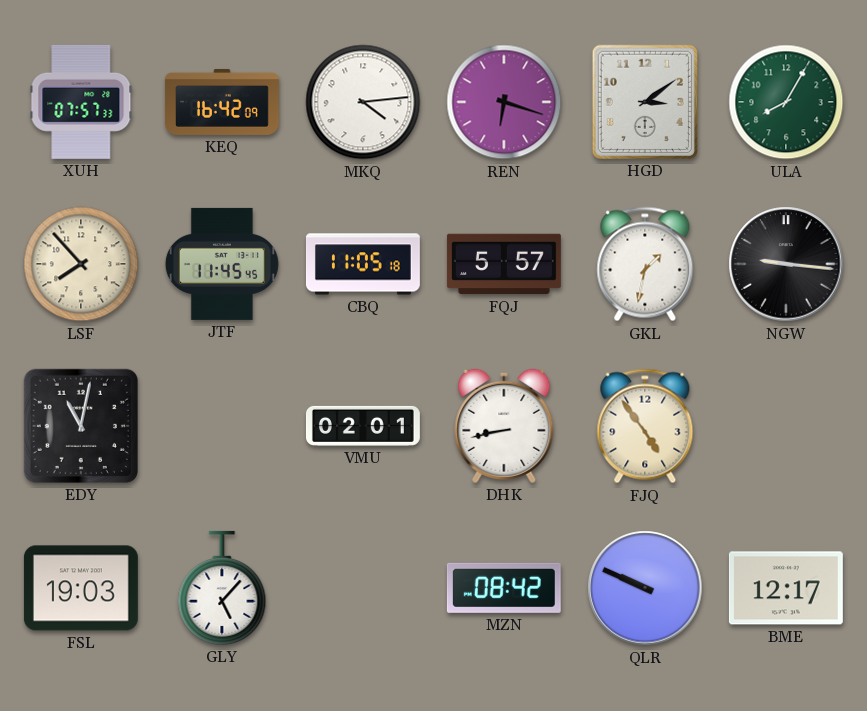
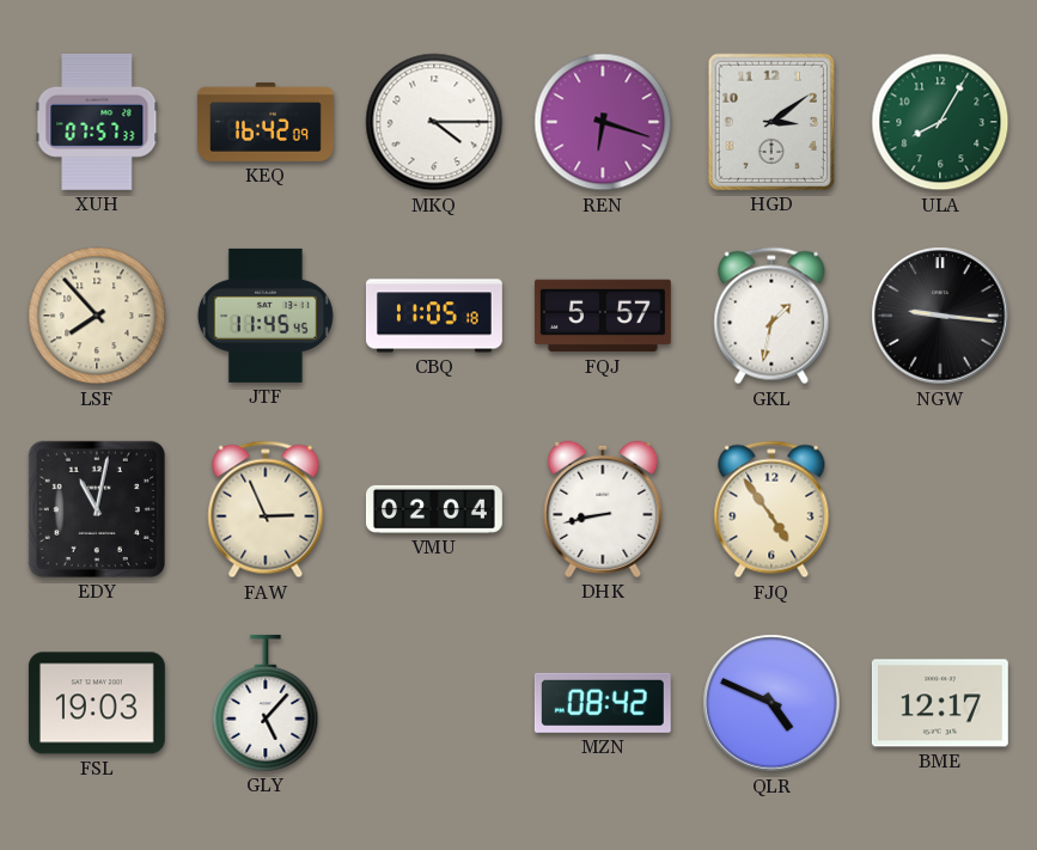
MKQ: 4:14 -> 4:15 (434, 122)
FAW: none -> 2:56 (266, 509)
VMU: 02:01 -> 02:04 (434, 509)
QLR: 9:49 -> 4:49 (771, 703)
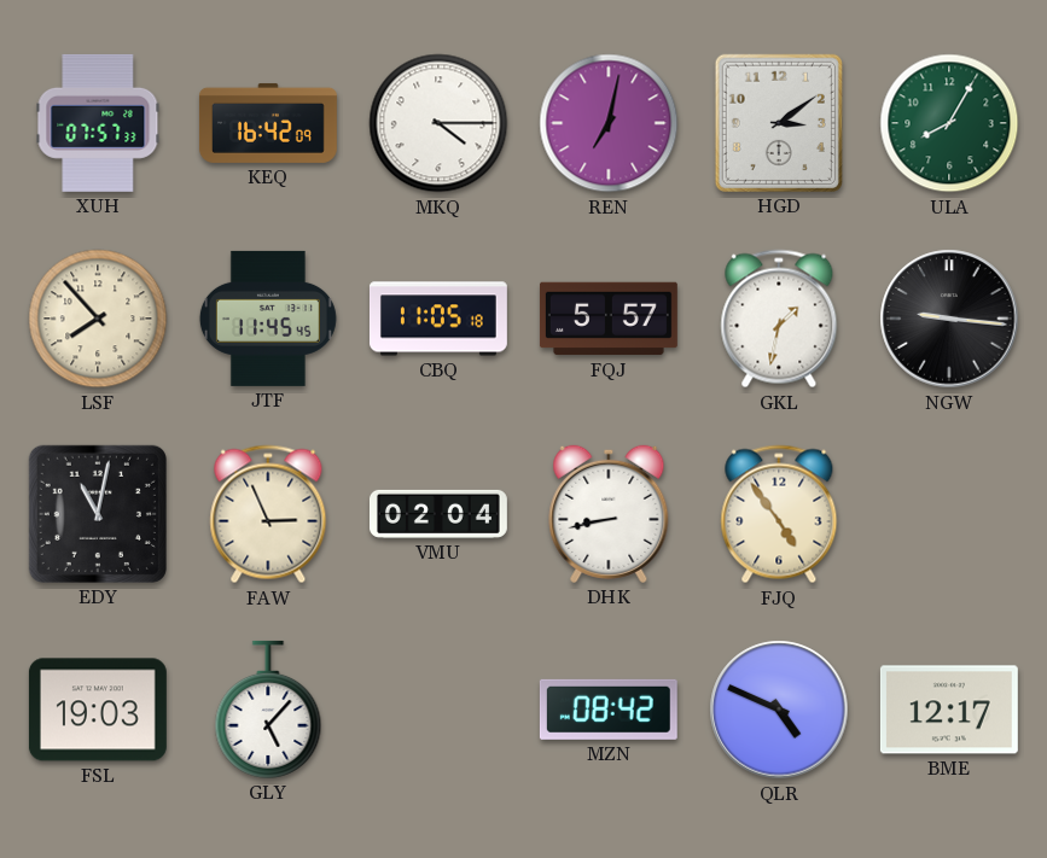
REN: 6:18 -> 7:02 (609, 123)
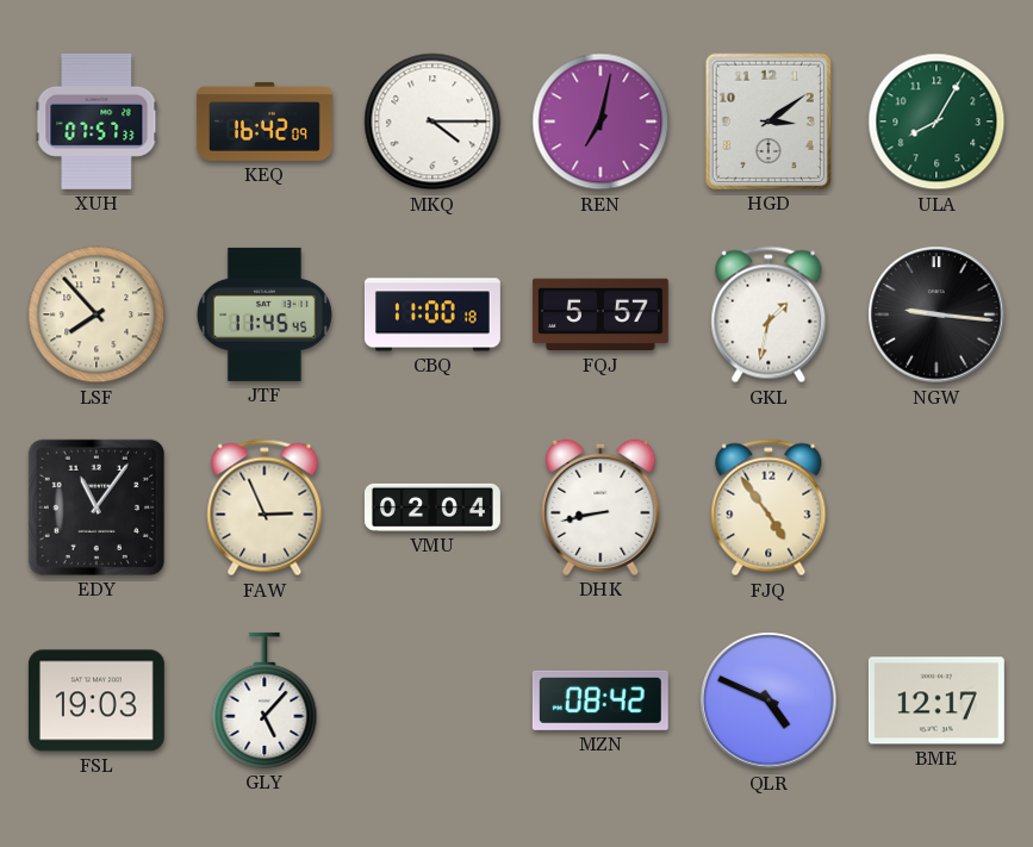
CBQ: 11:05 -> 11:00 (433, 314)
EDY: 11:02 -> 11:06 (97, 507)
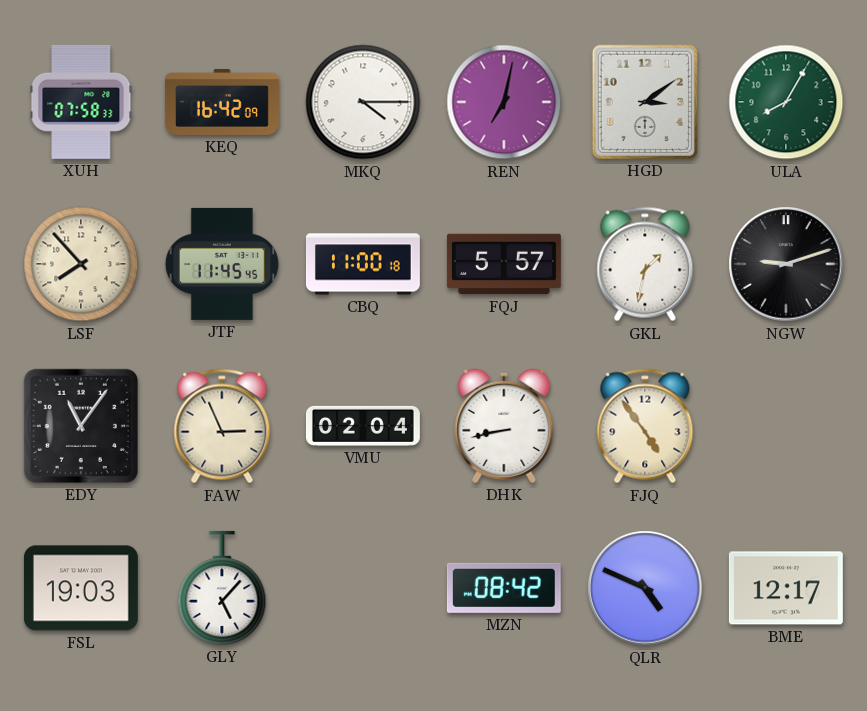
XUH: 07:57 -> 07:58 (81, 102)
NGW: 9:16 -> 9:12 (786, 264)
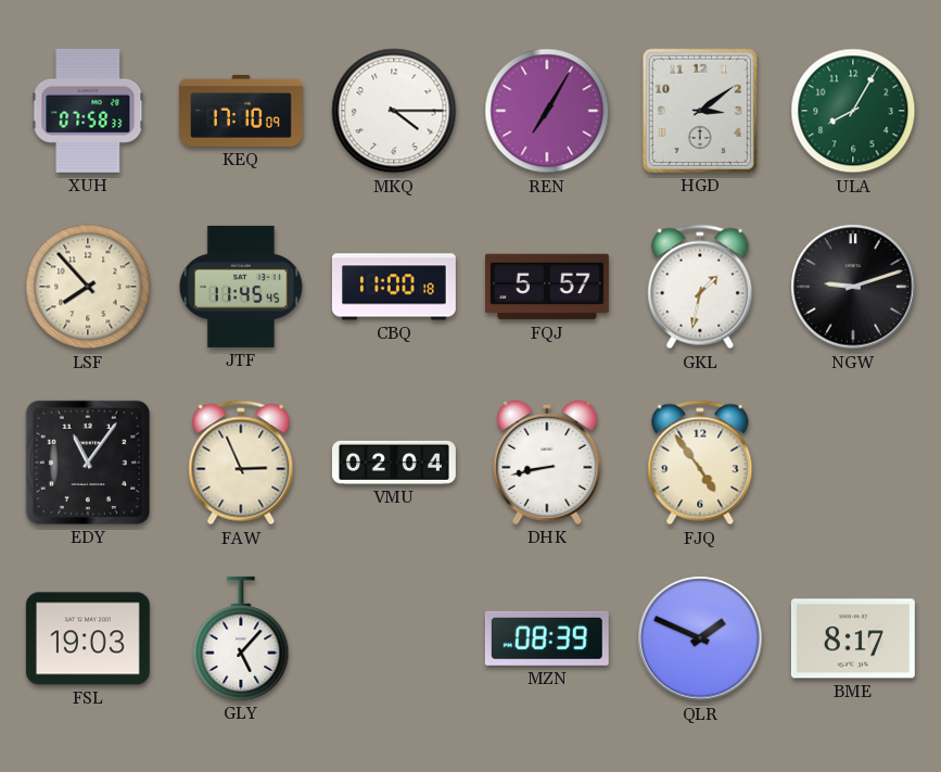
KEQ: 16:42 -> 17:10 (241, 111)
REN: 7:02 -> 7:05 (547, 111)
MZN: 08:42 -> 08:39 (547, 638)
QLR: 4:49 -> 1:49 (700, 638)
BME: 12:17 -> 8:17 (853, 638)
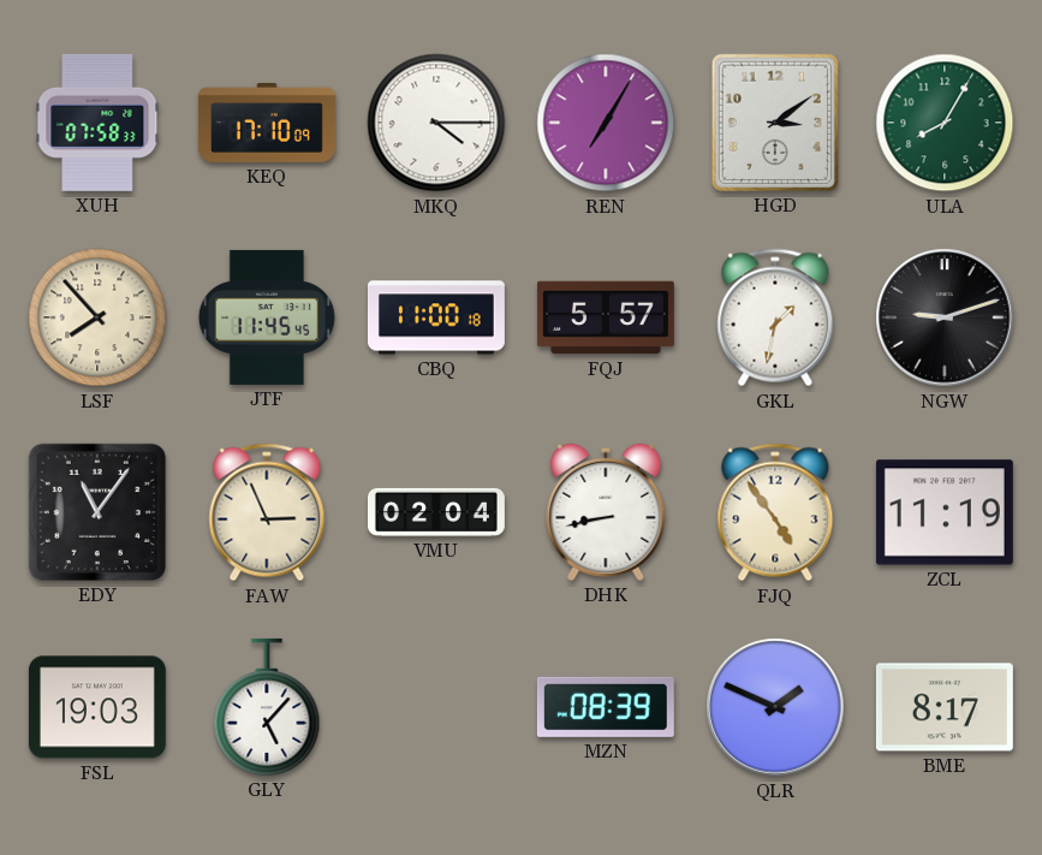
ZCL: none -> 11:19 (945, 512)
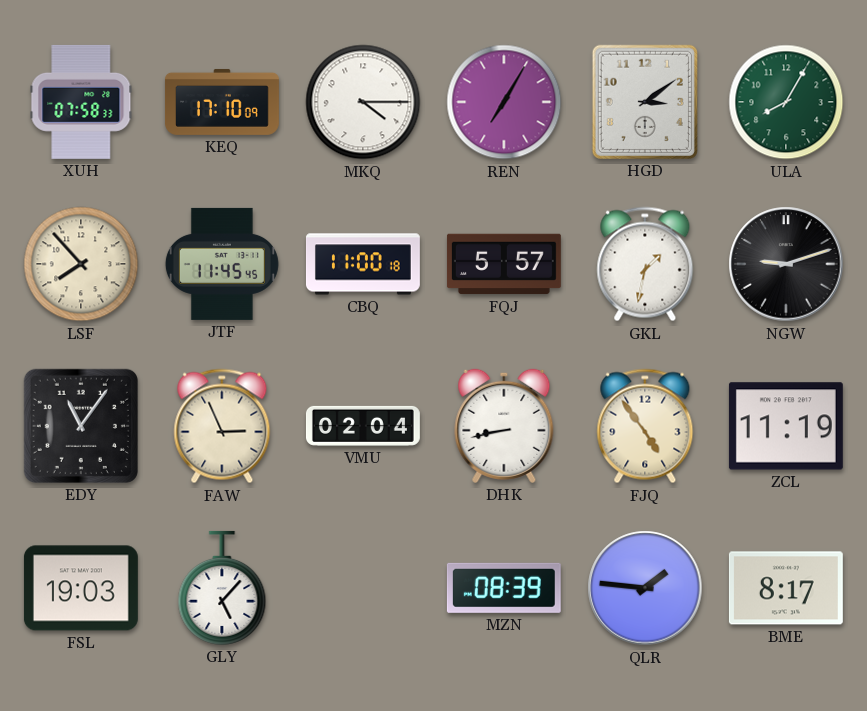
QLR: 1:49 -> 1:46 (645, 588)
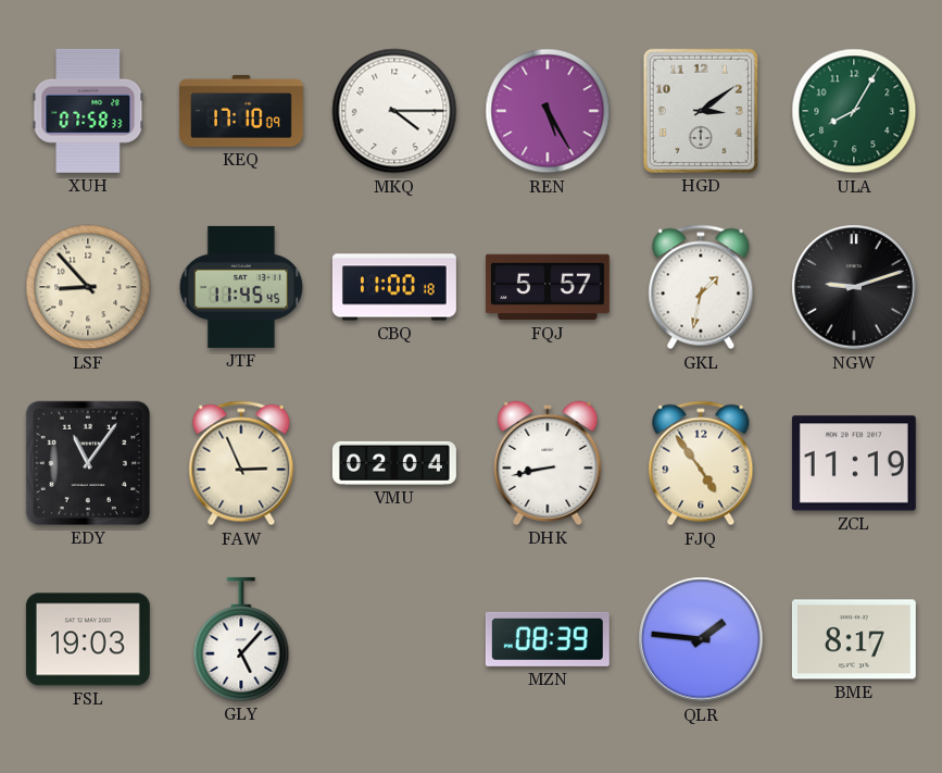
REN: 7:05 -> 5:25 (548, 111)
LSF: 7:53 -> 8:53 (88, 287)
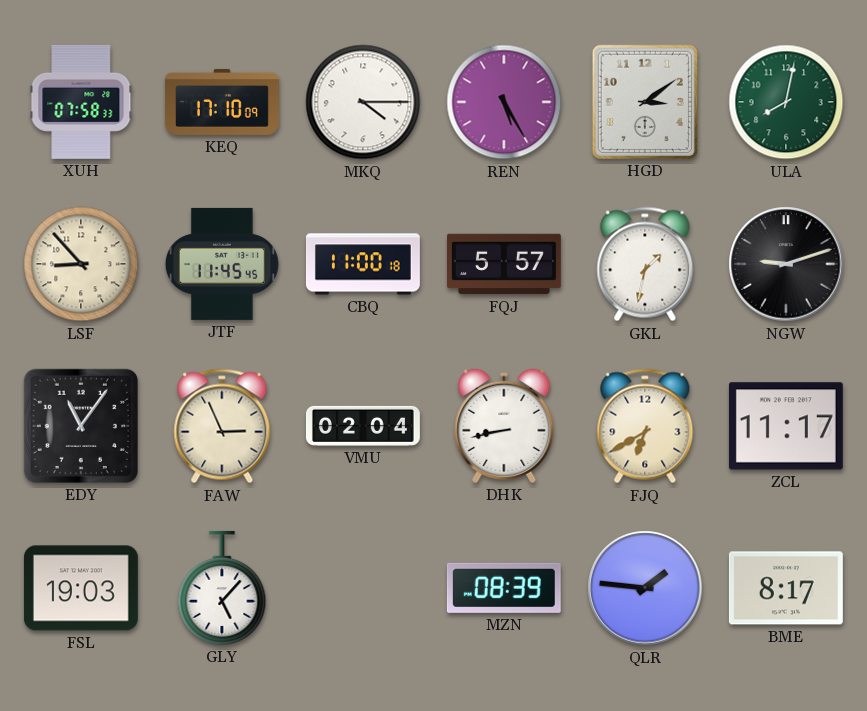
ULA: 8:05 -> 8:02 (786, 102)
FJQ: 4:54 -> 6:40 (645, 426)
ZCL: 11:19 -> 11:17 (786, 426)
